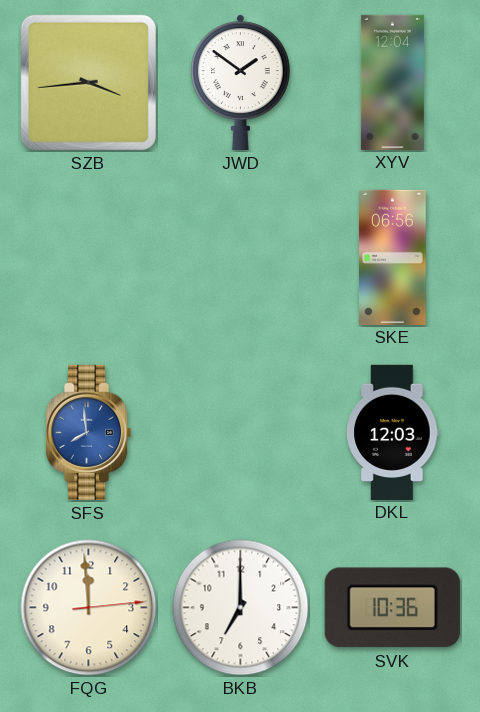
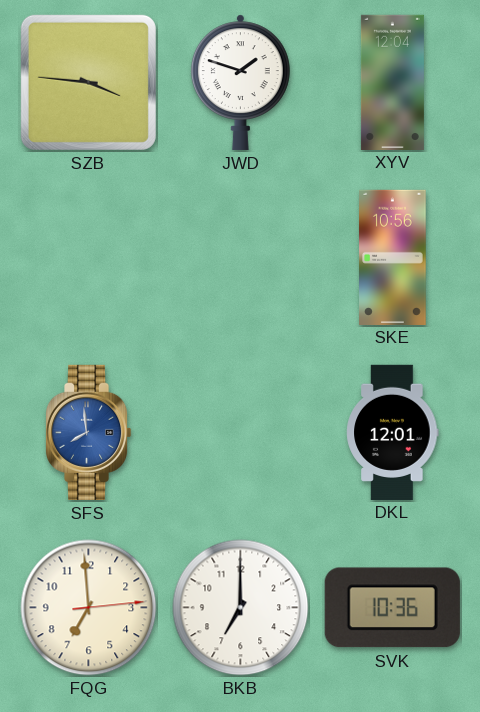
SZB: 3:44 -> 3:46 (88, 82)
JWD: 1:51 -> 1:48 (240, 82)
SKE: 06:56 -> 10:56 (393, 257)
DKL: 12:03 -> 12:01 (393, 432)
FQG: 11:59 -> 6:59 (89, 608)
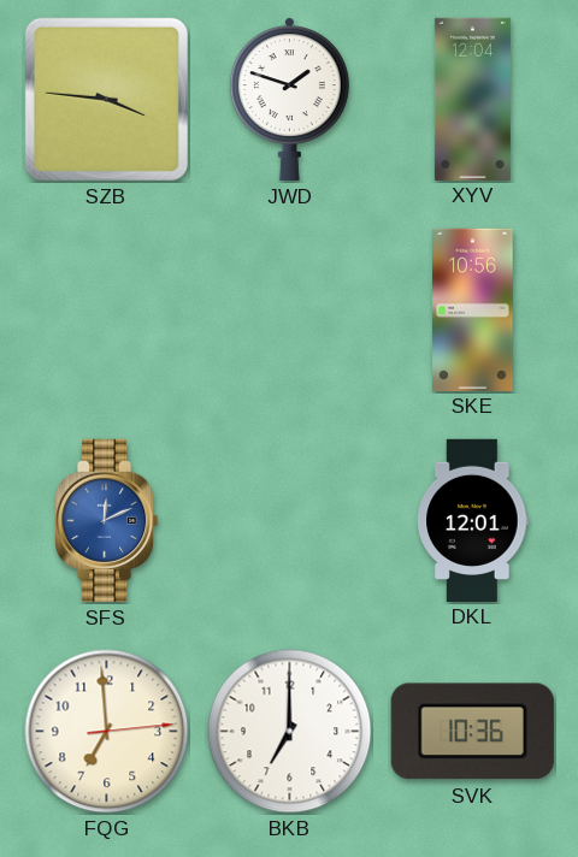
SFS: 7:59 -> 12:11 (106, 520)
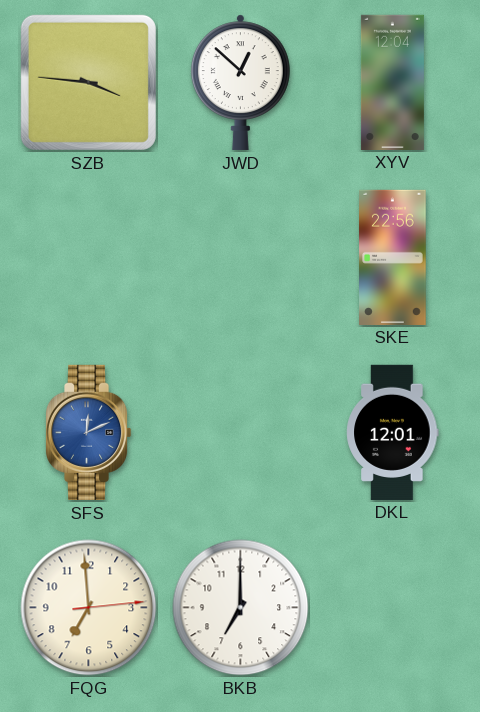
JWD: 1:48 -> 12:52 (240, 82)
SKE: 10:56 -> 22:56 (393, 257)
SVK: 10:36 -> none (472, 732)
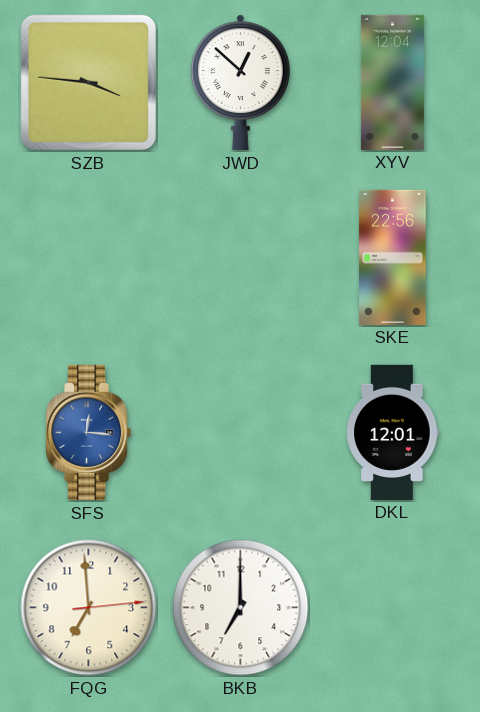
SFS: 12:11 -> 12:16 (88, 432)
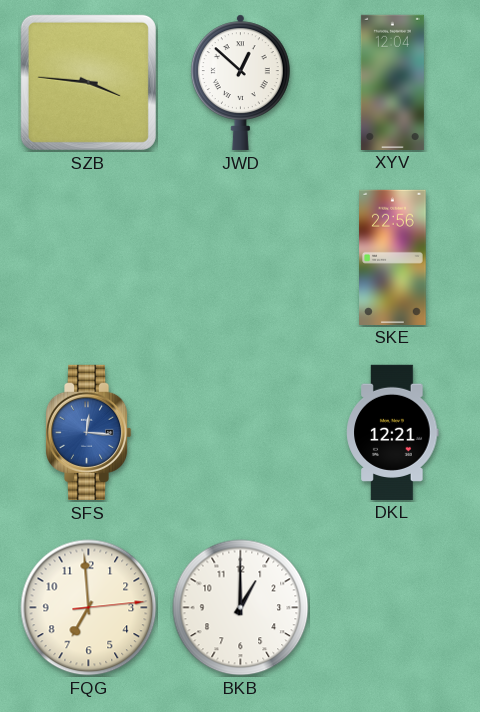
DKL: 12:01 -> 12:21 (393, 432)
BKB: 7:00 -> 1:00 (241, 608)
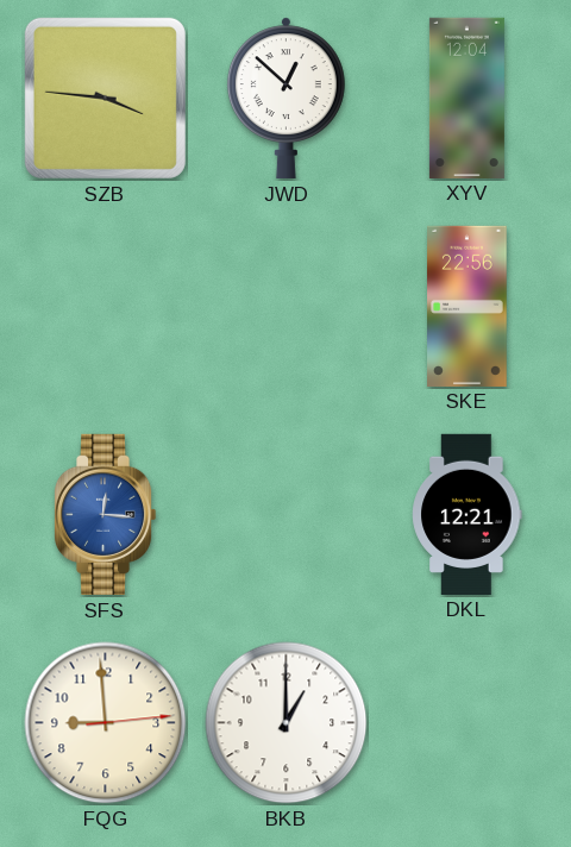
FQG: 6:59 -> 8:59 (106, 723)
